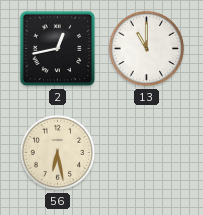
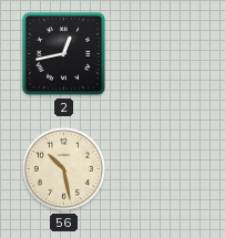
13: 11:00 -> none (147, 49)
56: 6:28 -> 10:28 (64, 169)
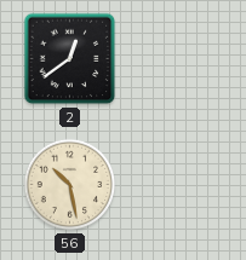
2: 12:43 -> 12:39 (70, 59)
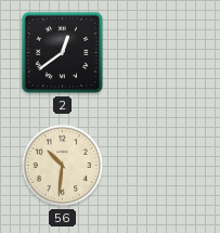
56: 10:28 -> 10:31 (63, 166)
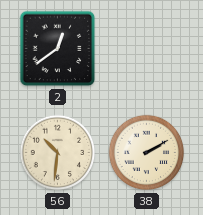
38: none -> 2:10 (147, 153)
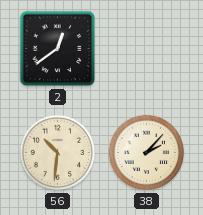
38: 2:10 -> 2:07 (147, 153)
